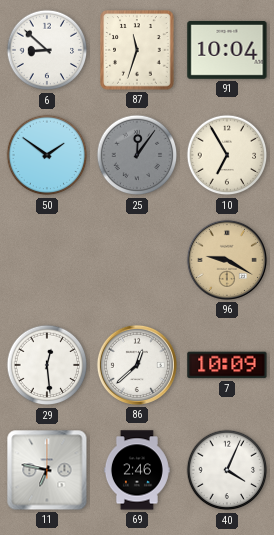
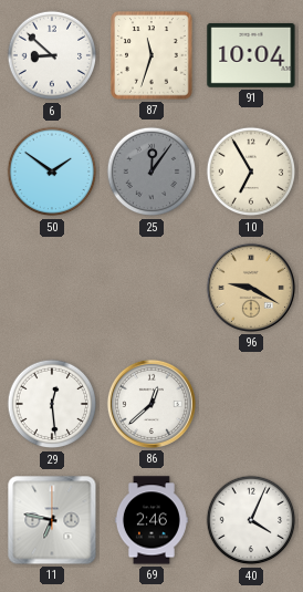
7: 10:09 -> none (227, 365)
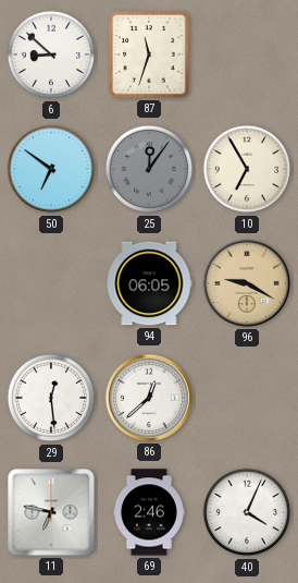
91: 10:04 -> none (251, 55)
50: 1:51 -> 6:51 (51, 169)
94: none -> 06:05 (149, 283)
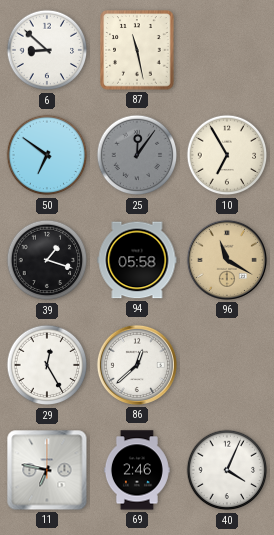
87: 11:33 -> 11:28 (137, 50)
39: none -> 1:18 (47, 260)
94: 06:05 -> 05:58 (137, 260)
96: 9:20 -> 11:20 (227, 260)
29: 12:29 -> 12:25 (47, 365)
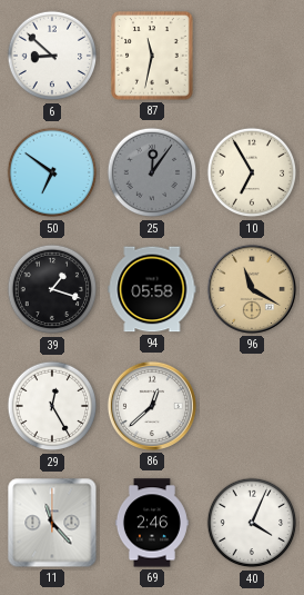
87: 11:28 -> 11:32 (152, 56)
11: 6:47 -> 11:23 (52, 523)
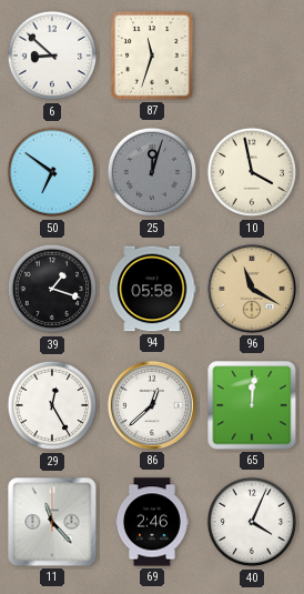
87: 11:32 -> 11:33 (152, 56)
25: 12:06 -> 12:03 (152, 172)
10: 6:55 -> 3:58 (252, 172)
65: none -> 12:01 (252, 405)
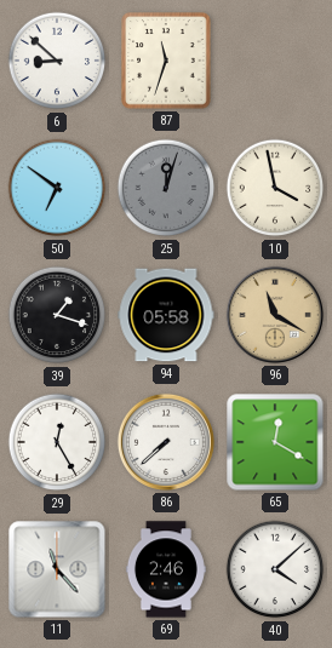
86: 12:38 -> 7:38 (166, 442)
65: 12:01 -> 12:20 (275, 442)
40: 4:04 -> 4:08 (275, 569)
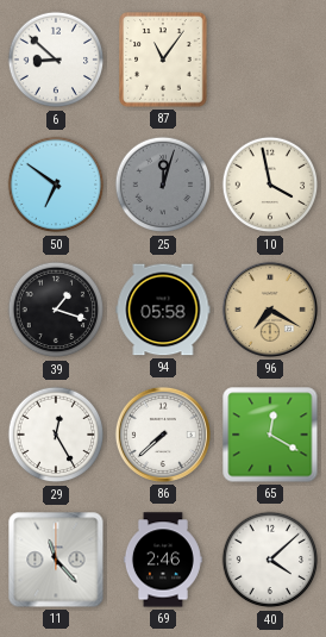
87: 11:33 -> 11:06 (163, 60)
96: 11:20 -> 7:20 (270, 310)
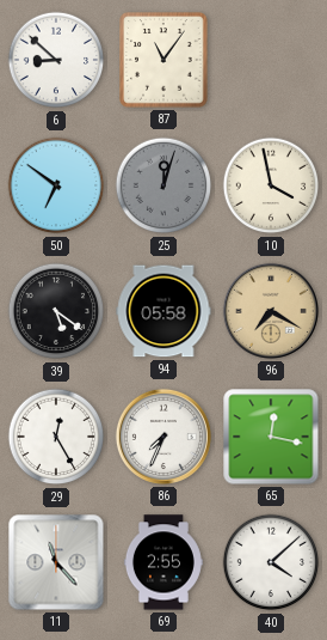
39: 1:18 -> 5:21 (56, 311)
86: 7:38 -> 7:34 (163, 437)
65: 12:20 -> 12:17 (271, 437)
69: 2:46 -> 2:55 (163, 562)
